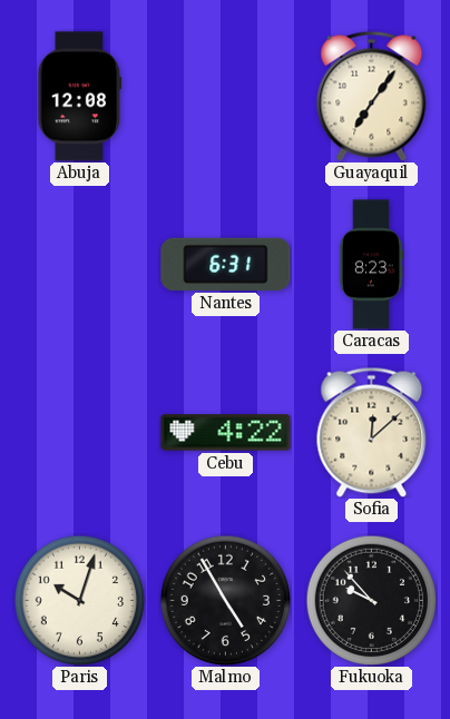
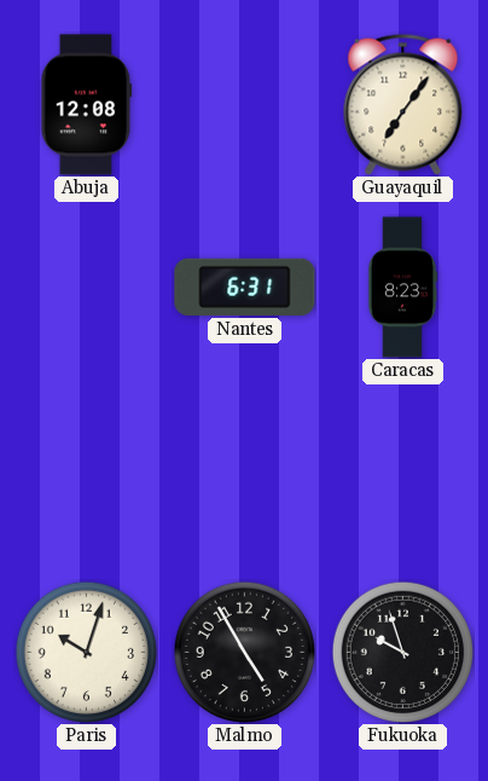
Cebu: 4:22 -> none (226, 433)
Sofia: 12:08 -> none (372, 432)
Fukuoka: 9:53 -> 9:57 (402, 652)
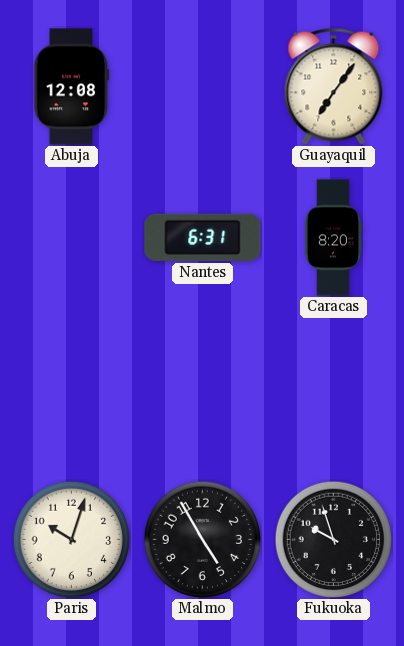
Caracas: 8:23 -> 8:20 (333, 238)
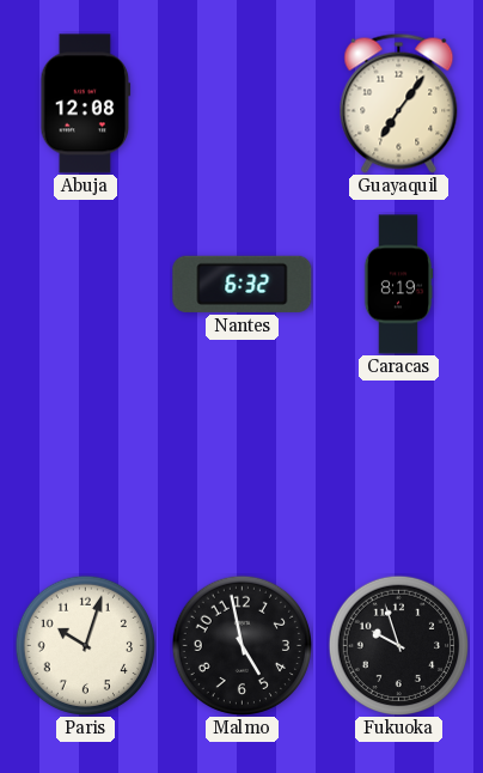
Nantes: 6:31 -> 6:32 (243, 284)
Caracas: 8:20 -> 8:19 (398, 285)
Malmo: 4:55 -> 4:58 (241, 645)
